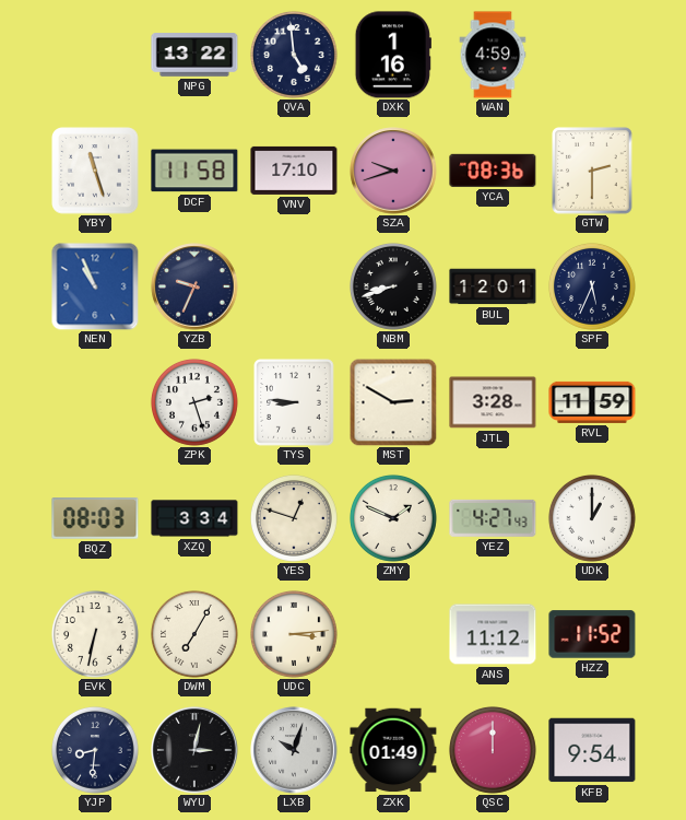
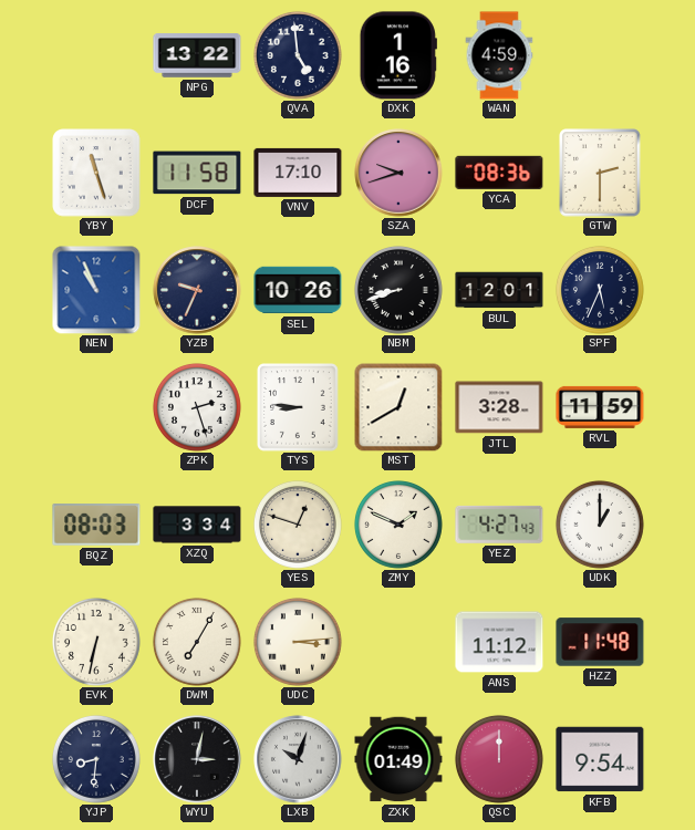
SEL: none -> 10:26 (298, 290)
MST: 2:50 -> 12:40 (398, 407)
HZZ: 11:52 -> 11:48 (600, 642)
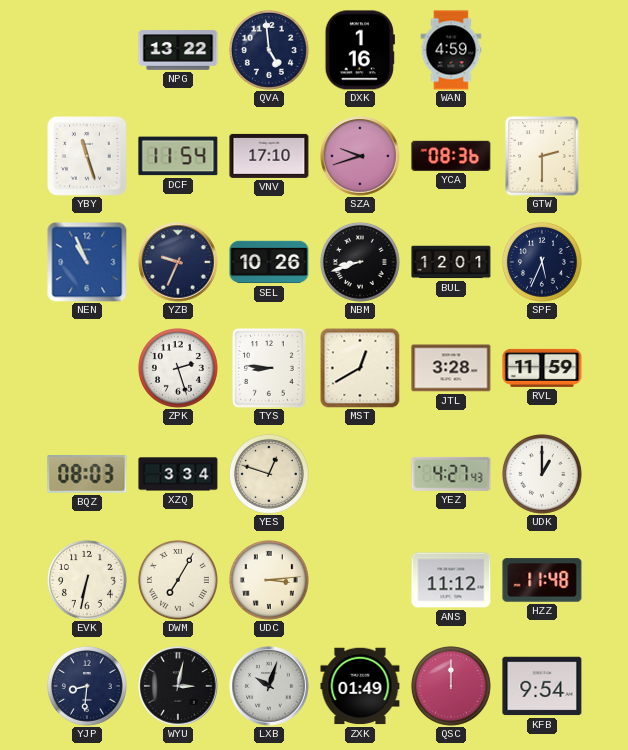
DCF: 11:58 -> 11:54 (178, 156)
ZMY: 1:49 -> none (398, 525)
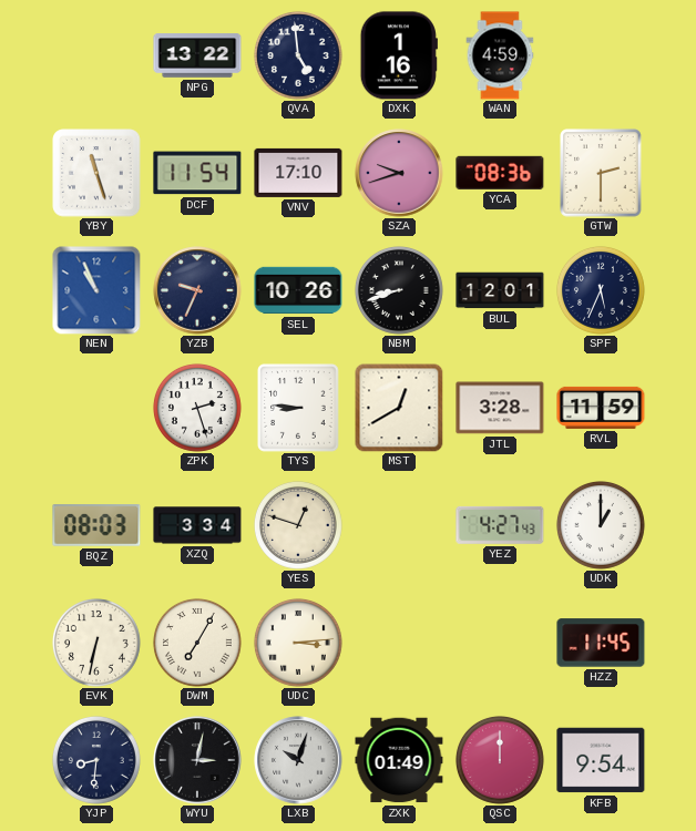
ANS: 11:12 -> none (451, 580)
HZZ: 11:48 -> 11:45 (601, 643)
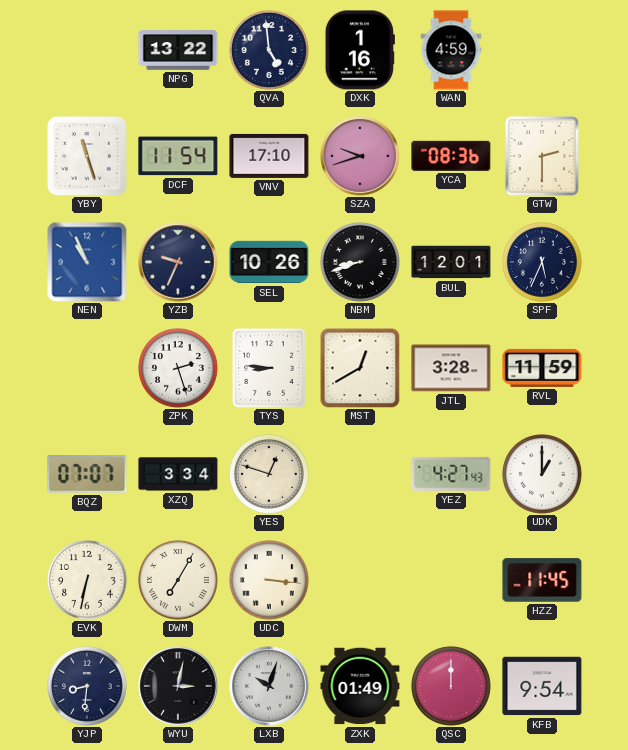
BQZ: 08:03 -> 07:07 (87, 474)
UDC: 3:14 -> 3:16 (269, 580)
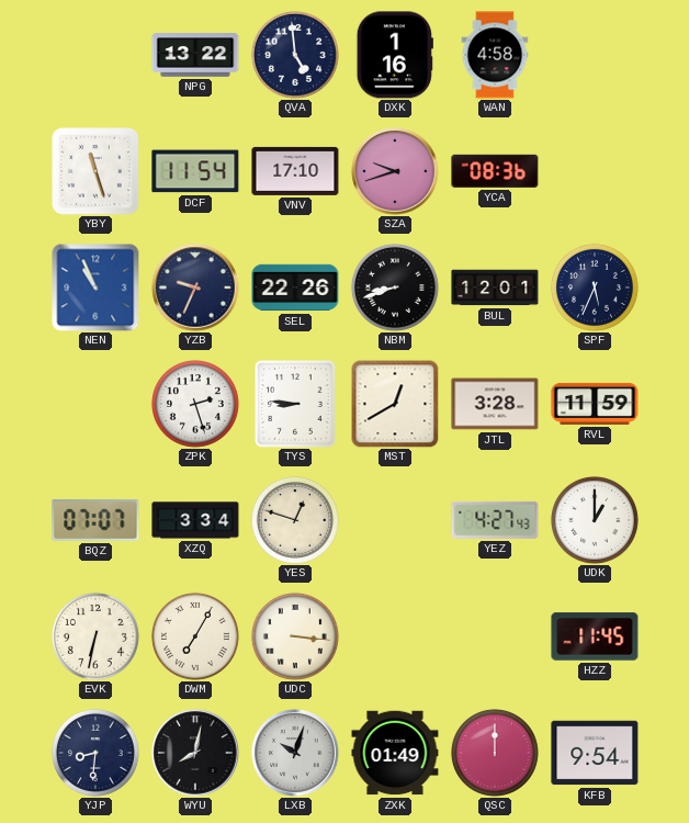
WAN: 4:59 -> 4:58 (495, 55)
GTW: 2:30 -> none (542, 156)
SEL: 10:26 -> 22:26 (295, 288)
WYU: 3:02 -> 8:02 (195, 753)
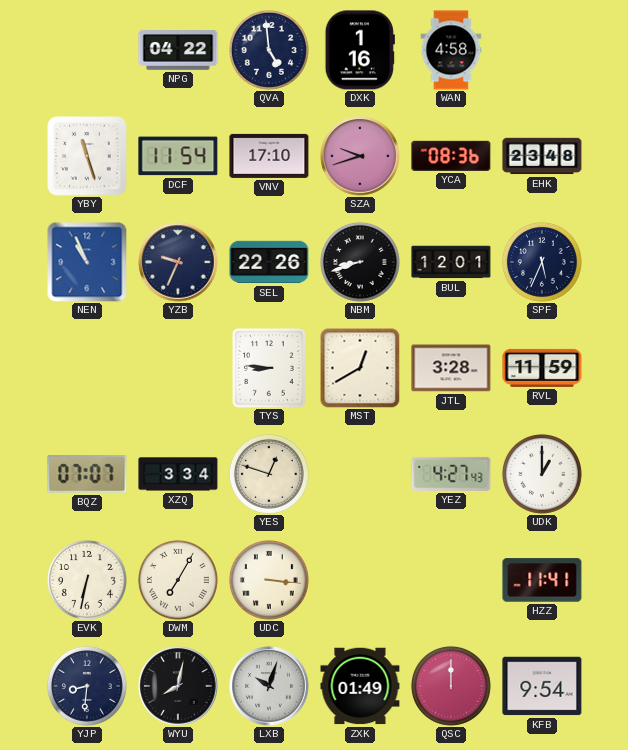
NPG: 13:22 -> 04:22 (178, 50)
EHK: none -> 23:48 (542, 156)
ZPK: 2:27 -> none (195, 404)
HZZ: 11:45 -> 11:41 (542, 580)
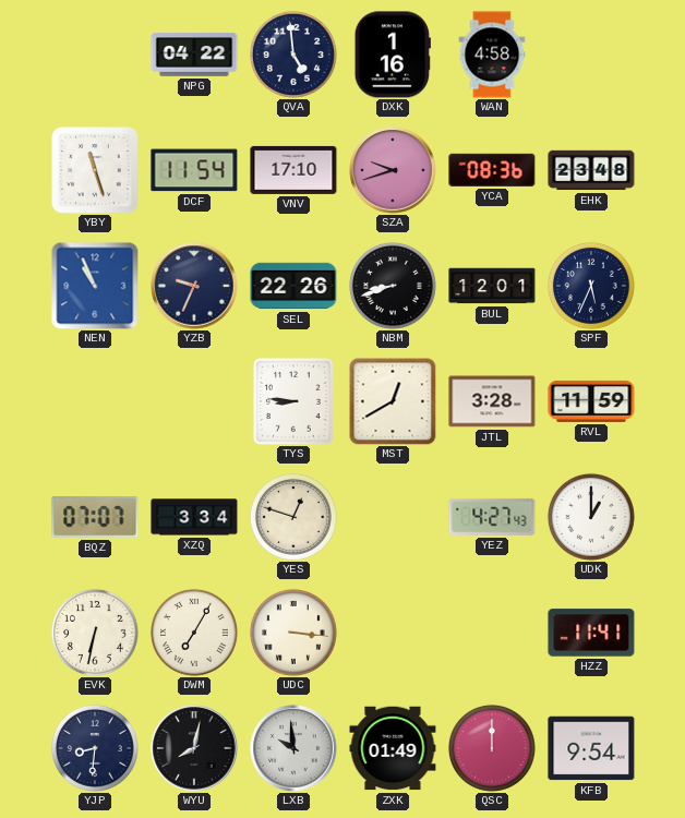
LXB: 10:03 -> 9:59 (293, 748)
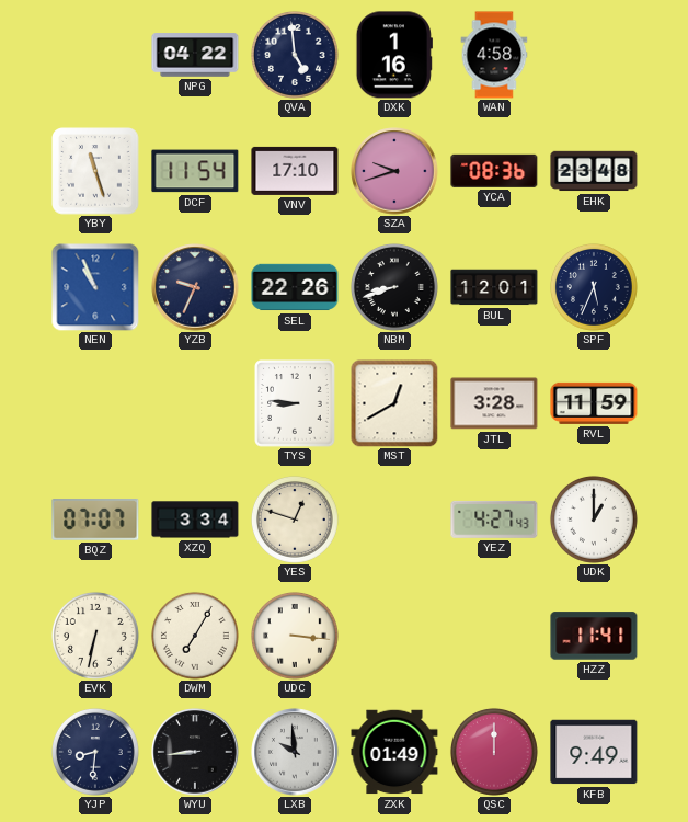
WYU: 8:02 -> 8:44 (195, 752)
KFB: 9:54 -> 9:49 (594, 752)
